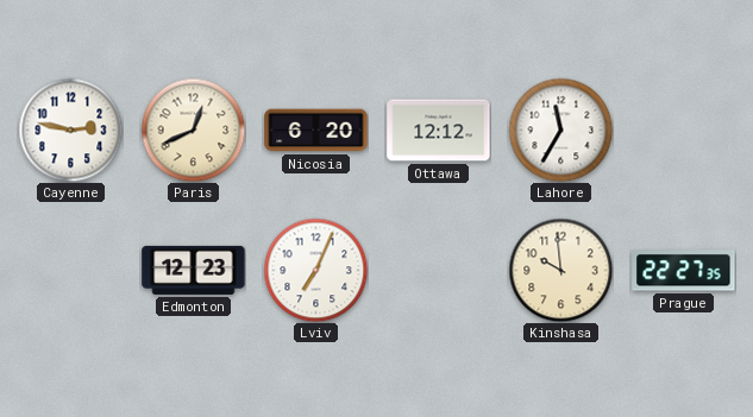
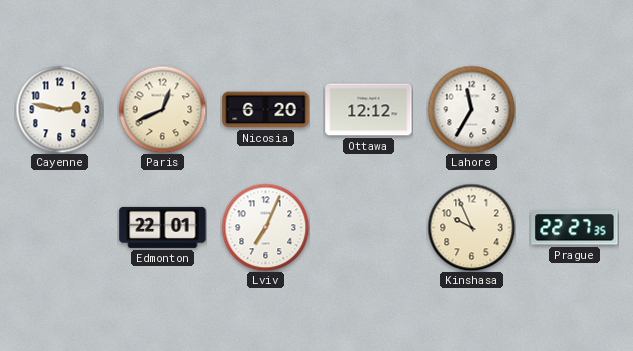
Edmonton: 12:23 -> 22:01 (163, 227)
Kinshasa: 9:59 -> 9:56 (471, 227)
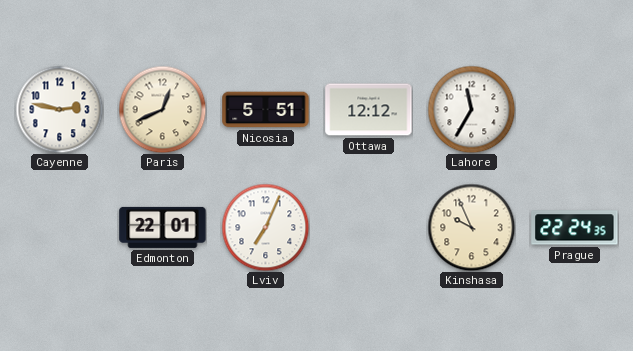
Nicosia: 6:20 -> 5:51 (266, 110)
Prague: 22:27 -> 22:24 (575, 228)
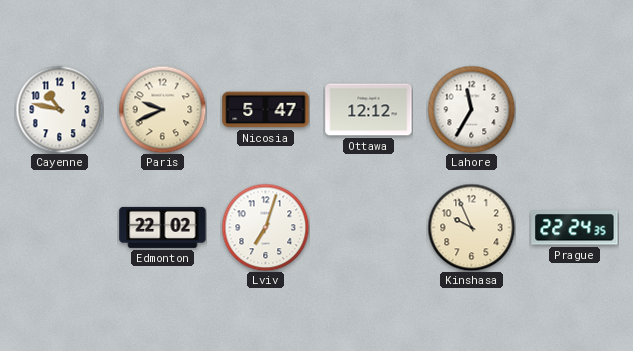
Cayenne: 2:47 -> 10:47 (59, 109)
Paris: 12:41 -> 9:41 (162, 109)
Nicosia: 5:51 -> 5:47 (266, 110)
Edmonton: 22:01 -> 22:02 (163, 227)
Lviv: 7:04 -> 7:03 (265, 227)
